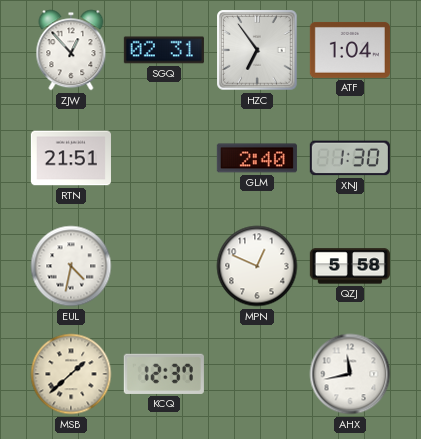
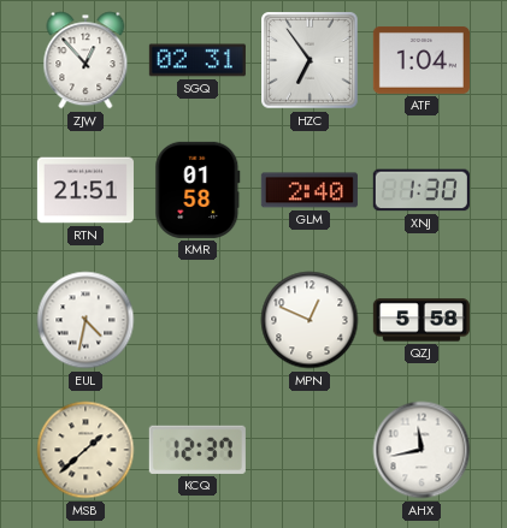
KMR: none -> 01:58 (198, 190)
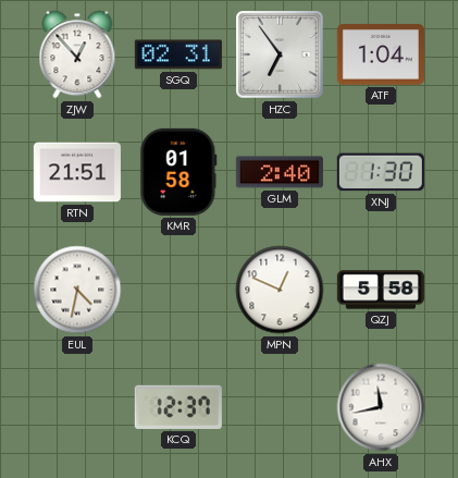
MSB: 1:38 -> none (86, 450)
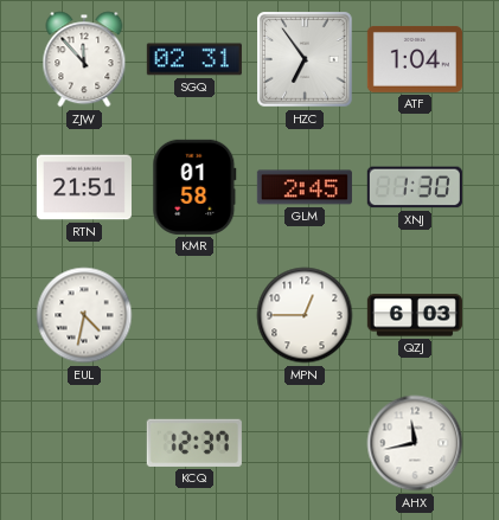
ZJW: 12:53 -> 11:53 (84, 59)
GLM: 2:40 -> 2:45 (305, 187)
MPN: 12:49 -> 12:45 (305, 315)
QZJ: 5:58 -> 6:03 (415, 315)
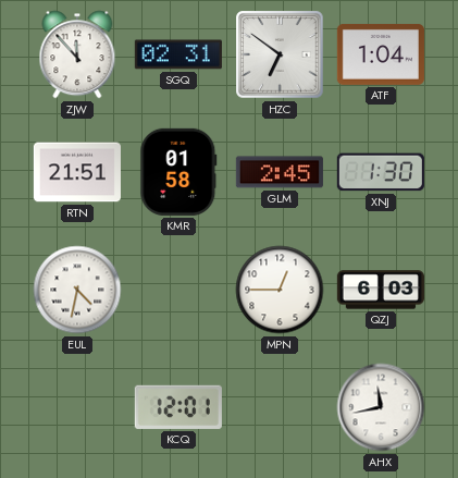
HZC: 6:54 -> 6:51 (280, 54)
KCQ: 12:37 -> 12:01 (178, 407)
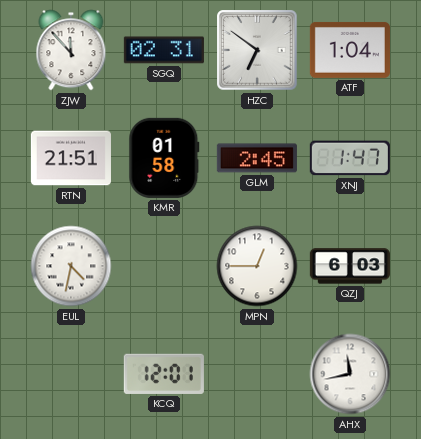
XNJ: 1:30 -> 1:47 (350, 158)
